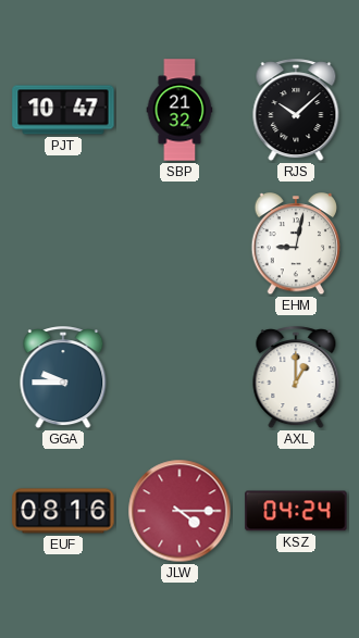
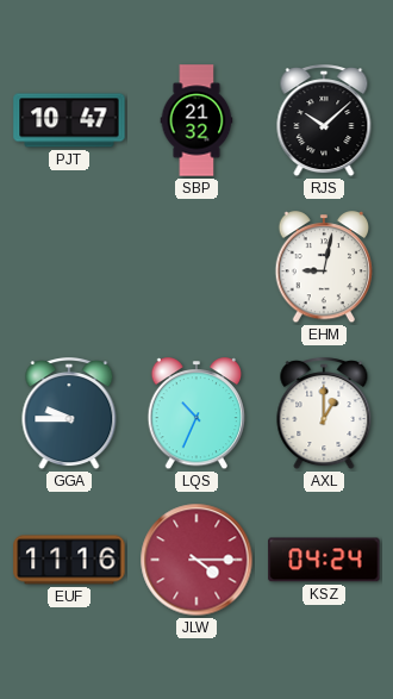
LQS: none -> 10:34 (196, 414)
EUF: 08:16 -> 11:16 (69, 560)
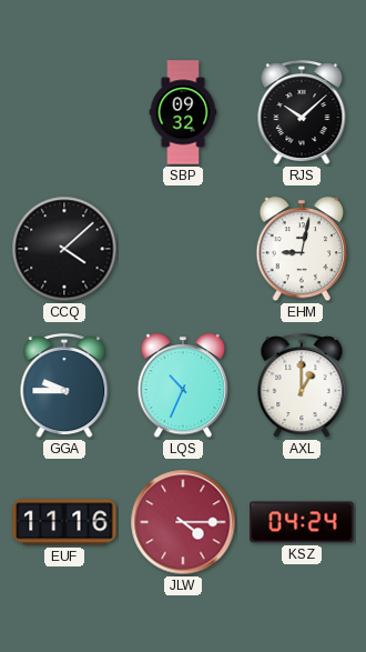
PJT: 10:47 -> none (69, 120)
SBP: 21:32 -> 09:32 (183, 112)
CCQ: none -> 4:08 (64, 249)
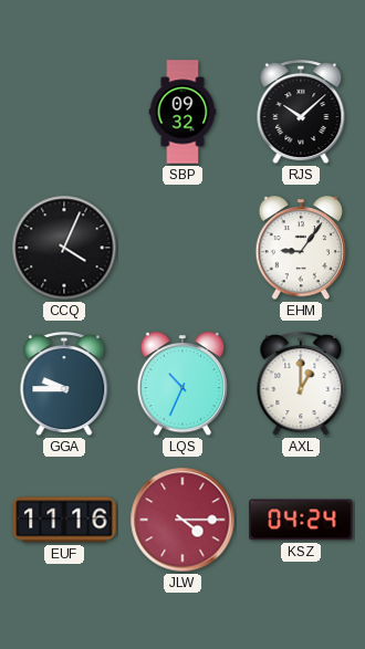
CCQ: 4:08 -> 4:04 (64, 248)
EHM: 9:02 -> 9:06 (301, 249)
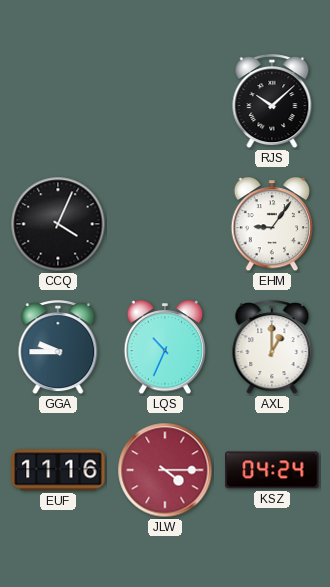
SBP: 09:32 -> none (182, 112)
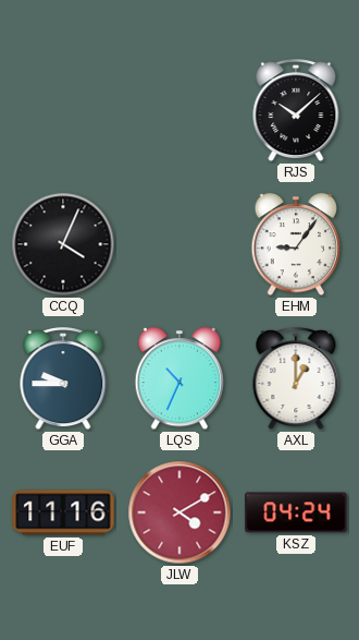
JLW: 4:15 -> 4:10 (179, 512)
